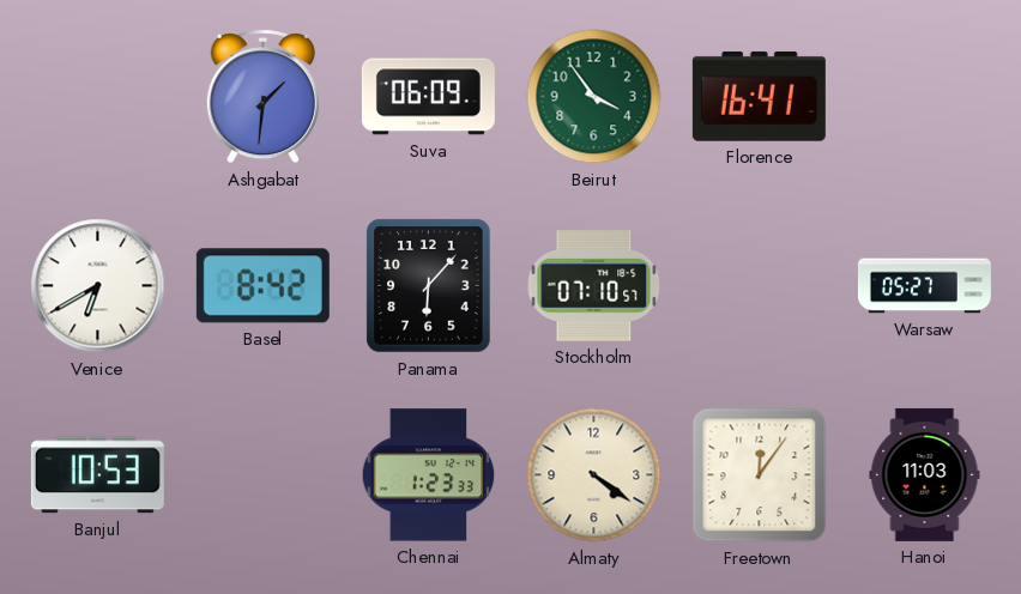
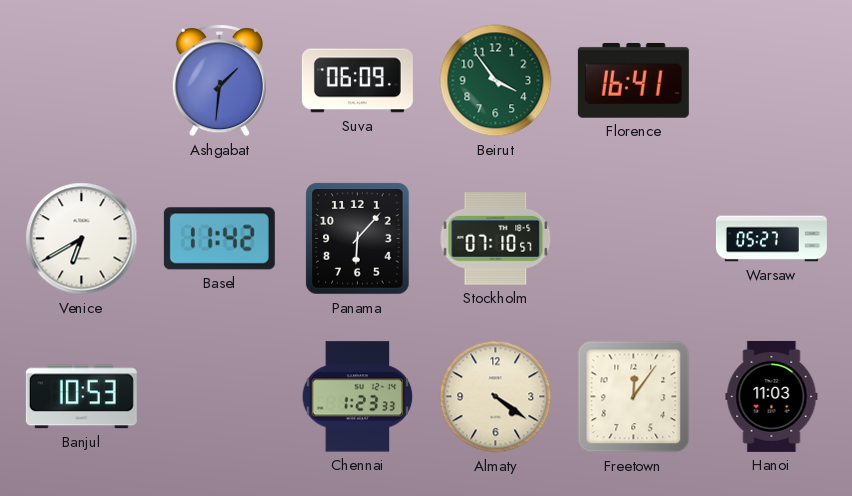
Basel: 8:42 -> 11:42 (219, 239)
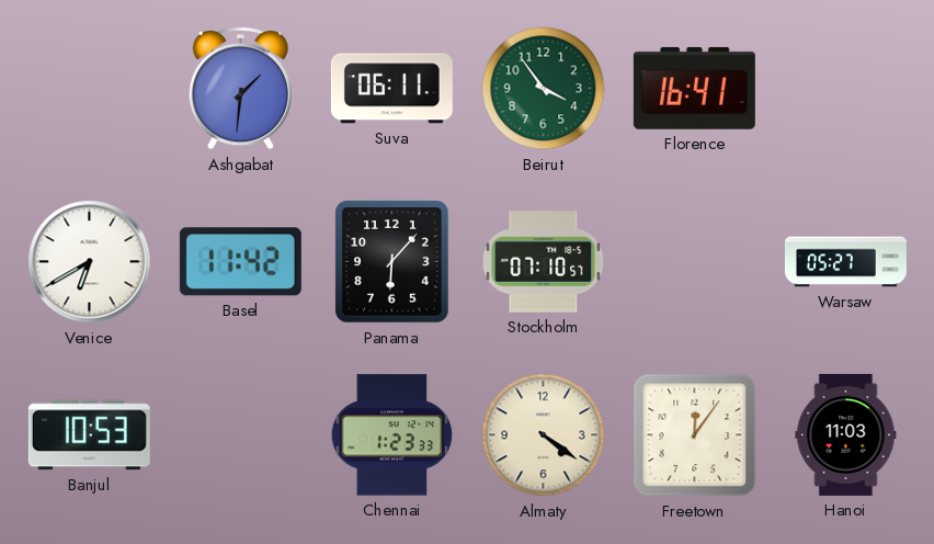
Suva: 06:09 -> 06:11 (391, 89)
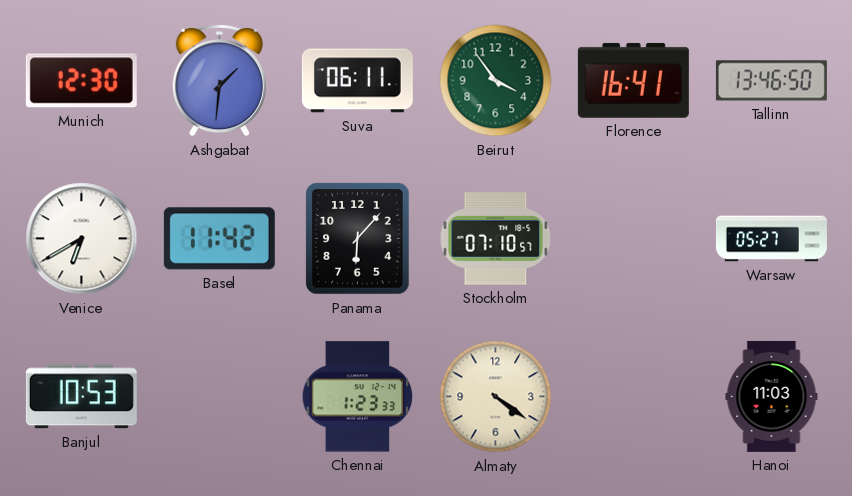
Munich: none -> 12:30 (81, 81)
Tallinn: none -> 13:46 (771, 81)
Freetown: 12:06 -> none (695, 435)
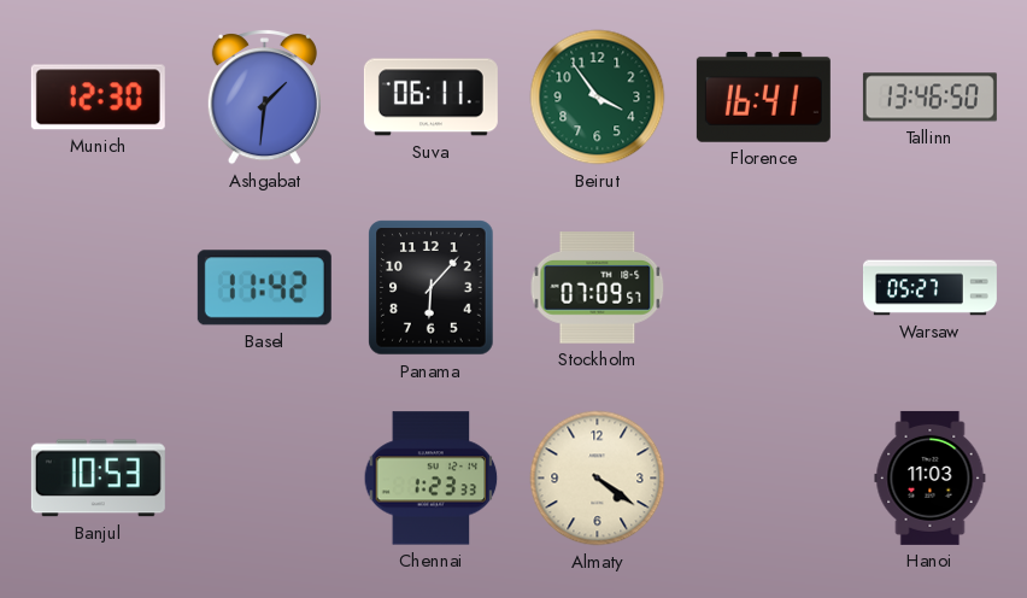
Venice: 6:40 -> none (82, 239)
Stockholm: 07:10 -> 07:09 (598, 288)
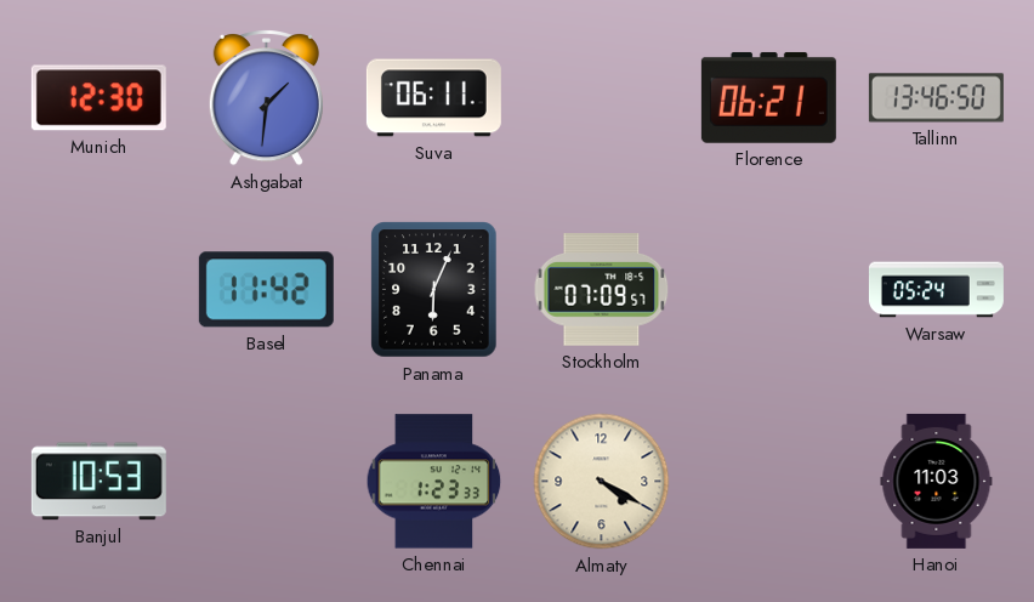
Beirut: 3:54 -> none (598, 98)
Florence: 16:41 -> 06:21 (768, 97)
Panama: 6:07 -> 6:04 (434, 290)
Warsaw: 05:27 -> 05:24 (936, 290)
Almaty: 4:21 -> 4:20 (602, 482)
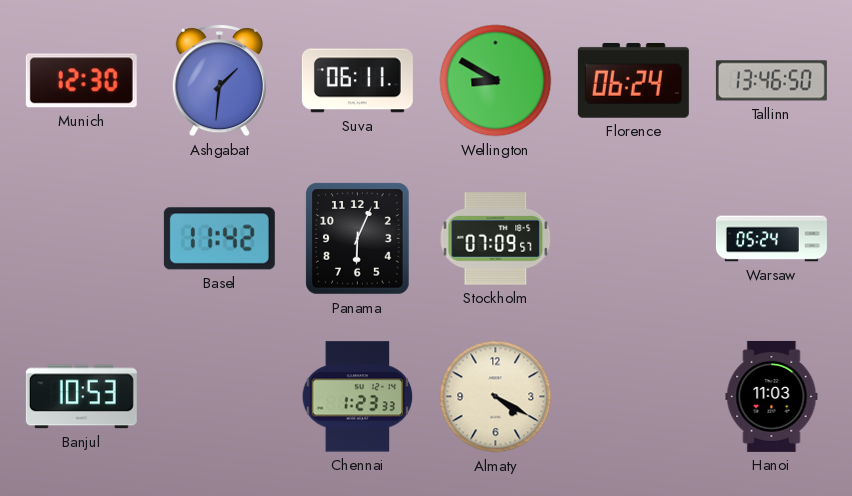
Wellington: none -> 8:50 (496, 81)
Florence: 06:21 -> 06:24 (633, 80)
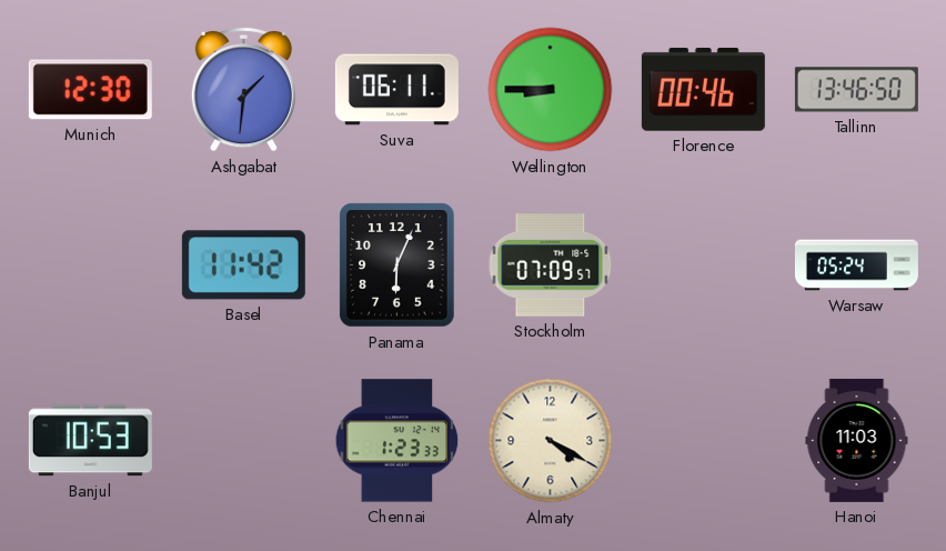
Wellington: 8:50 -> 8:45 (551, 90)
Florence: 06:24 -> 00:46 (703, 89)
